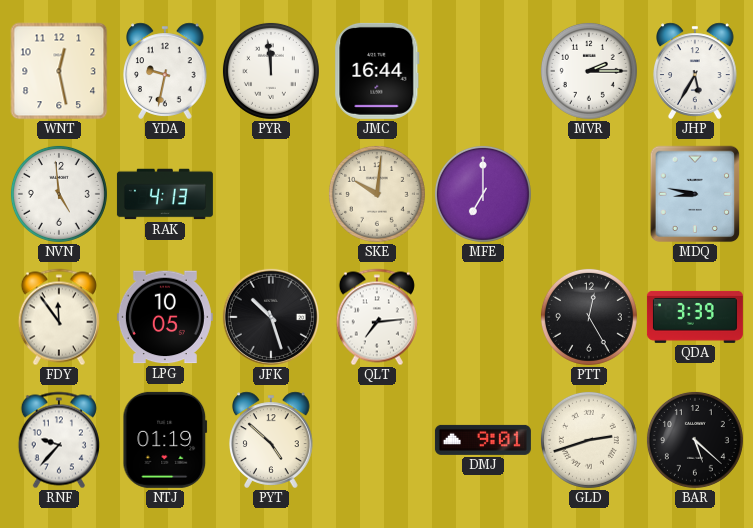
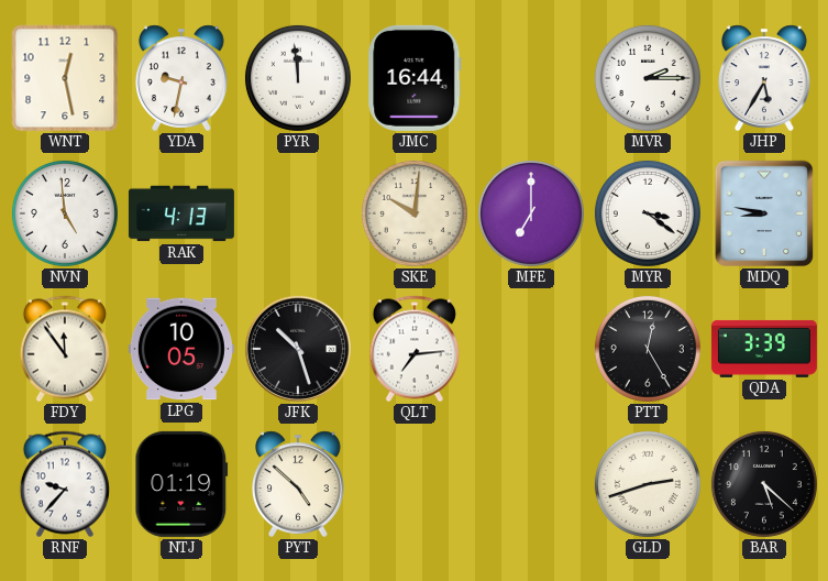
MYR: none -> 3:21 (648, 213)
DMJ: 9:01 -> none (483, 440)
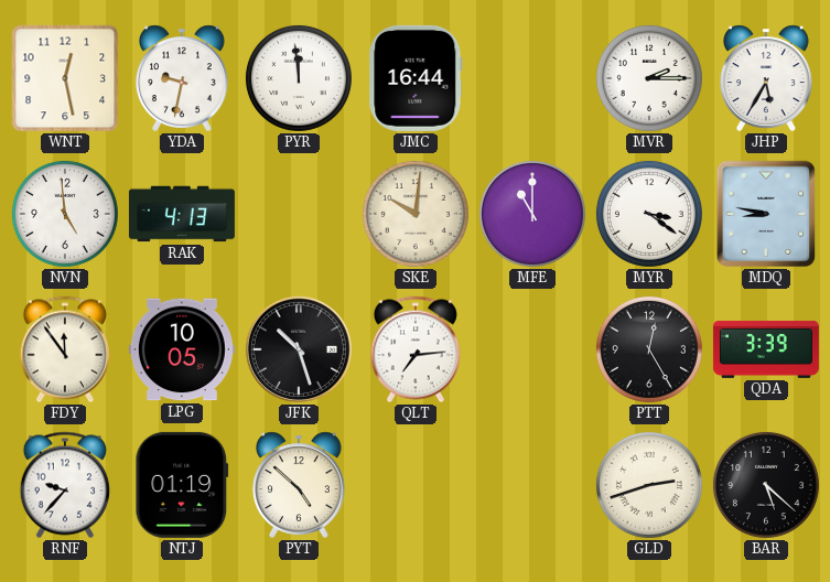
MFE: 7:00 -> 11:00 (532, 214)
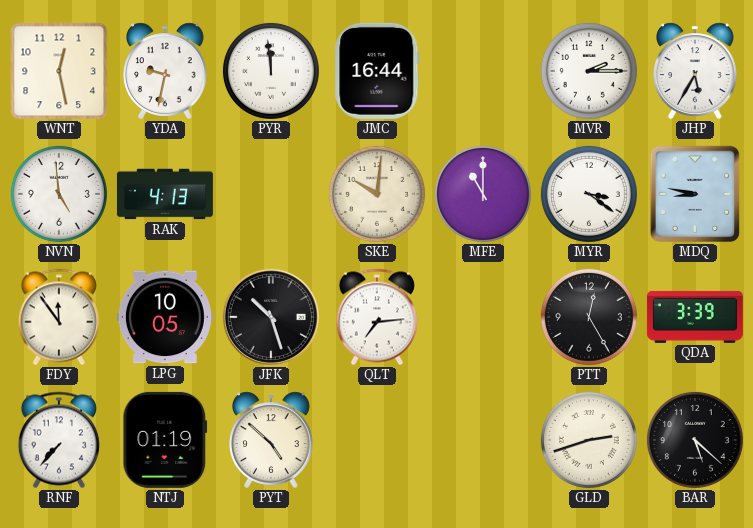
RNF: 9:37 -> 7:37 (59, 440)
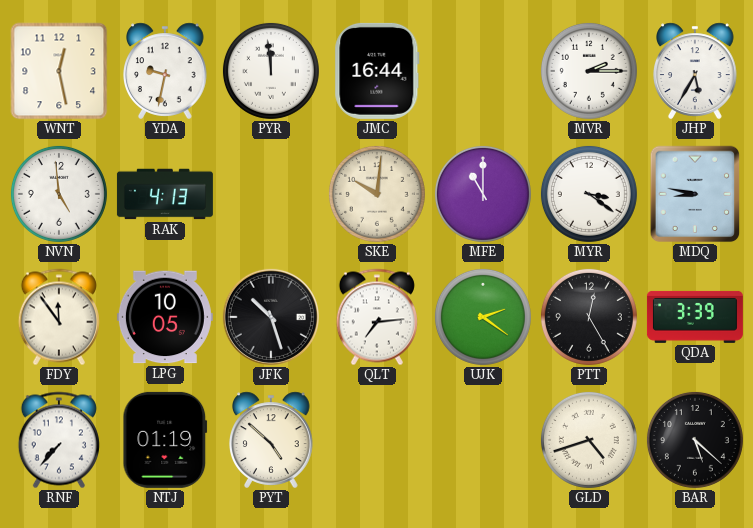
UJK: none -> 2:21 (483, 317)
GLD: 2:42 -> 4:42 (589, 440)
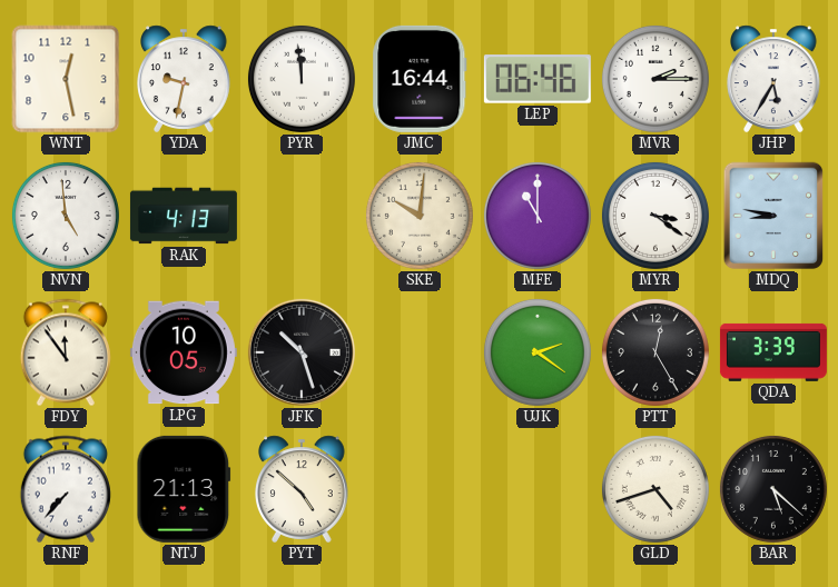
LEP: none -> 06:46 (538, 79)
QLT: 7:14 -> none (377, 317)
NTJ: 01:19 -> 21:13 (184, 489)
